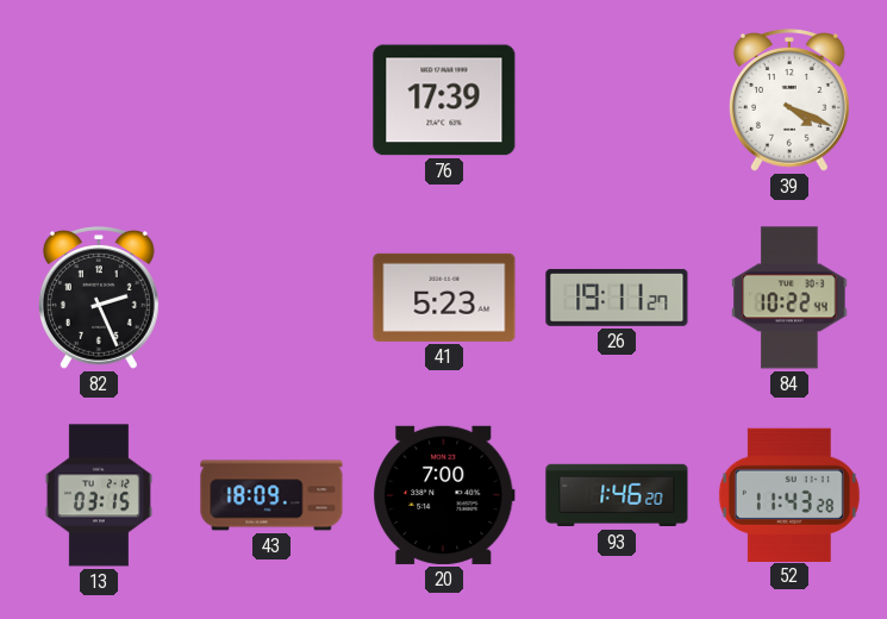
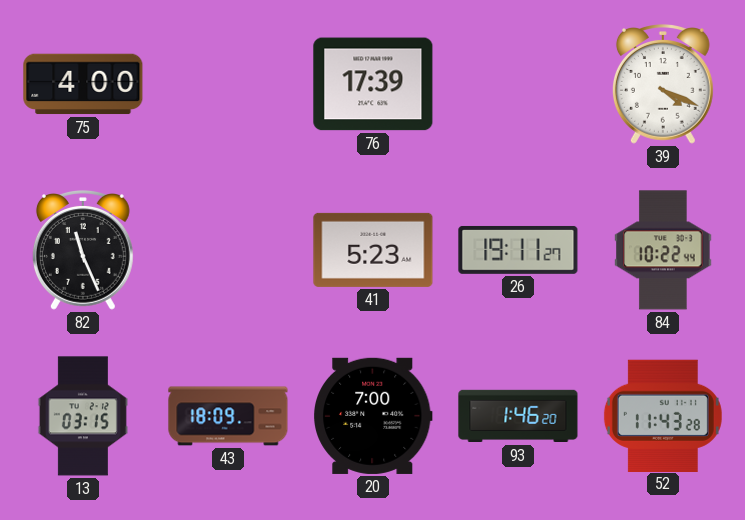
75: none -> 4:00 (83, 84)
82: 2:26 -> 11:26 (83, 251)
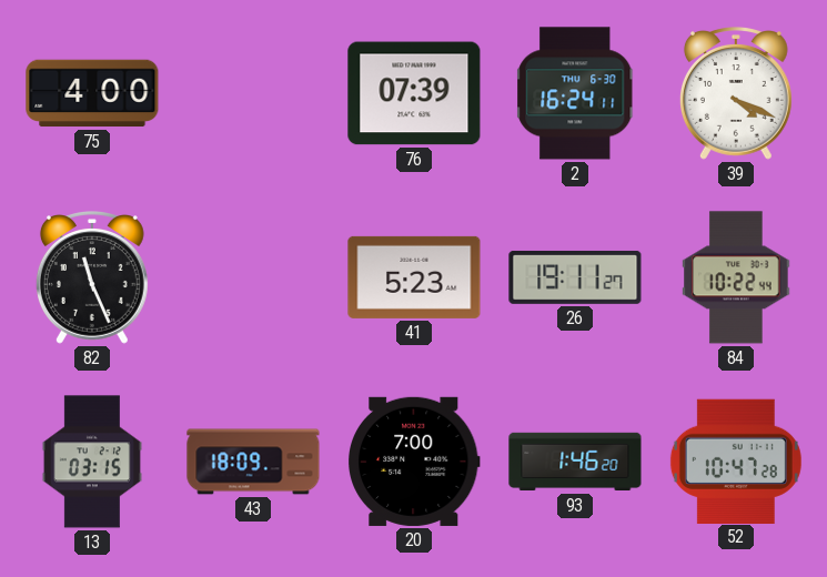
76: 17:39 -> 07:39 (414, 93)
2: none -> 16:24 (575, 93)
52: 11:43 -> 10:47 (736, 460)
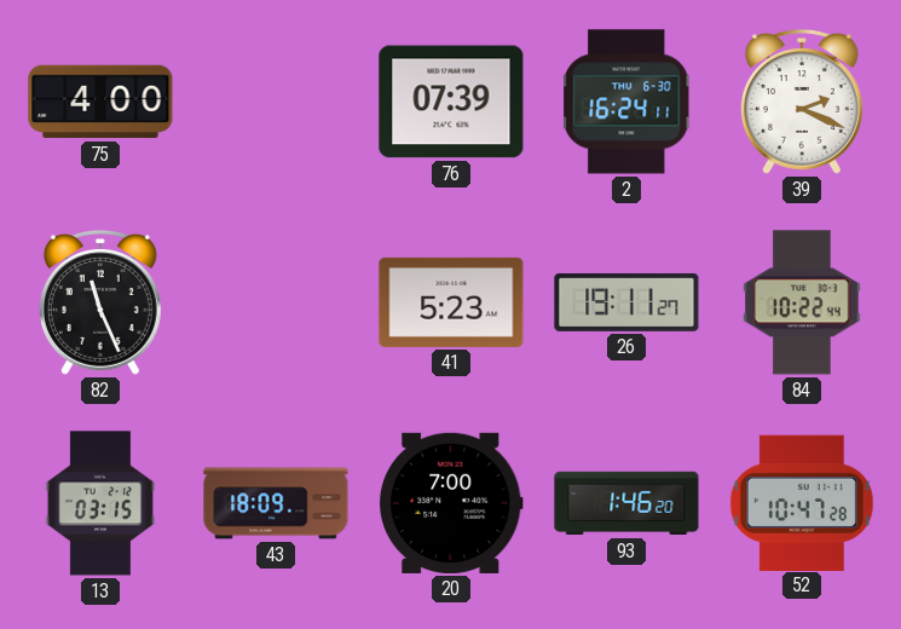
39: 4:19 -> 2:19 (802, 103)
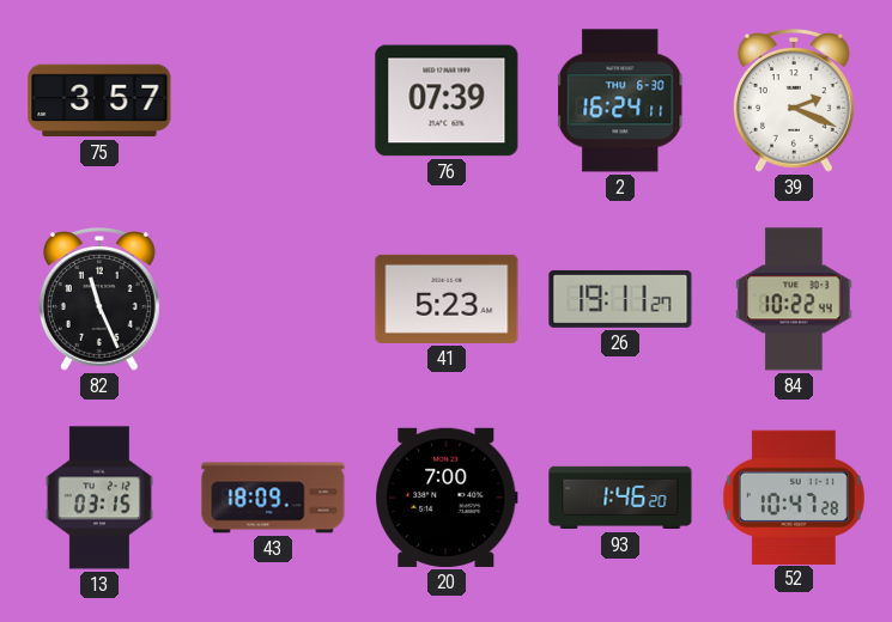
75: 4:00 -> 3:57 (99, 100)
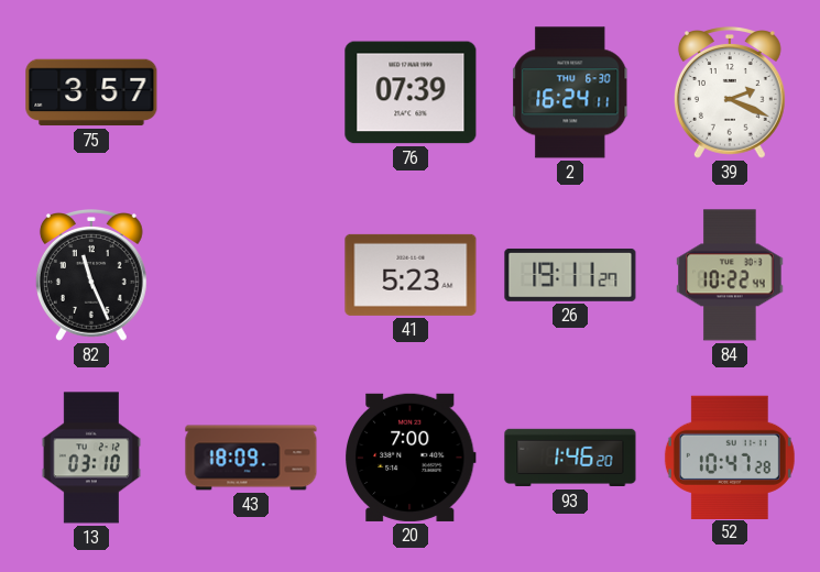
13: 03:15 -> 03:10 (91, 458)
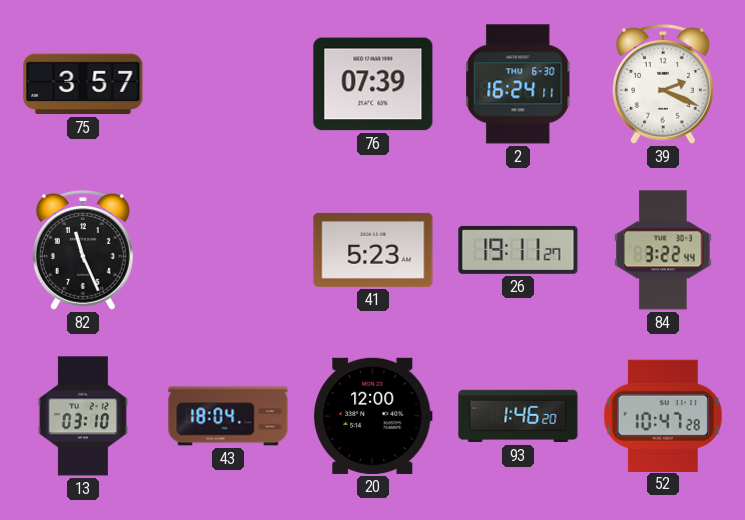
84: 10:22 -> 3:22 (663, 250)
43: 18:09 -> 18:04 (228, 416)
20: 7:00 -> 12:00 (374, 416)
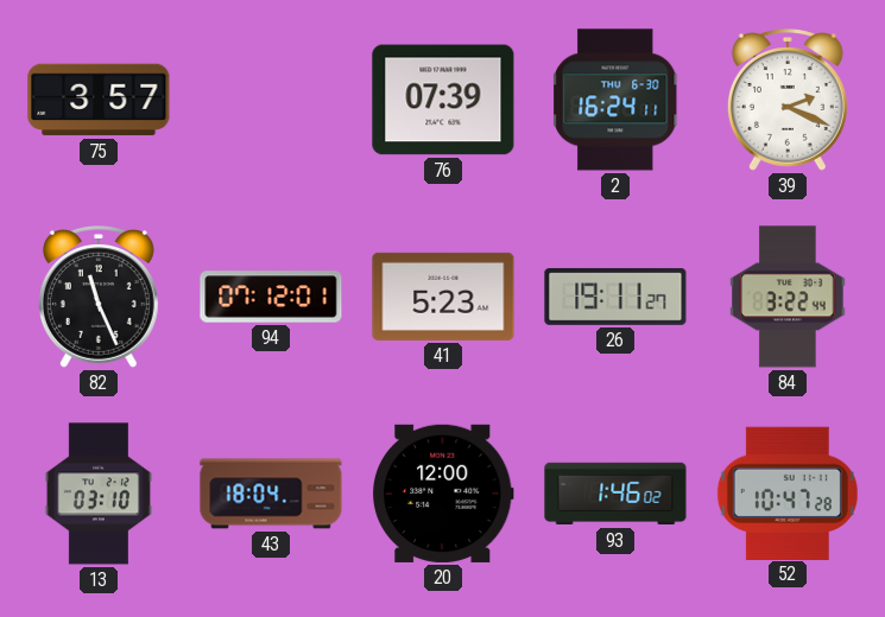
94: none -> 07:12 (271, 297)
93: 1:46:20 -> 1:46:02 (615, 494)
